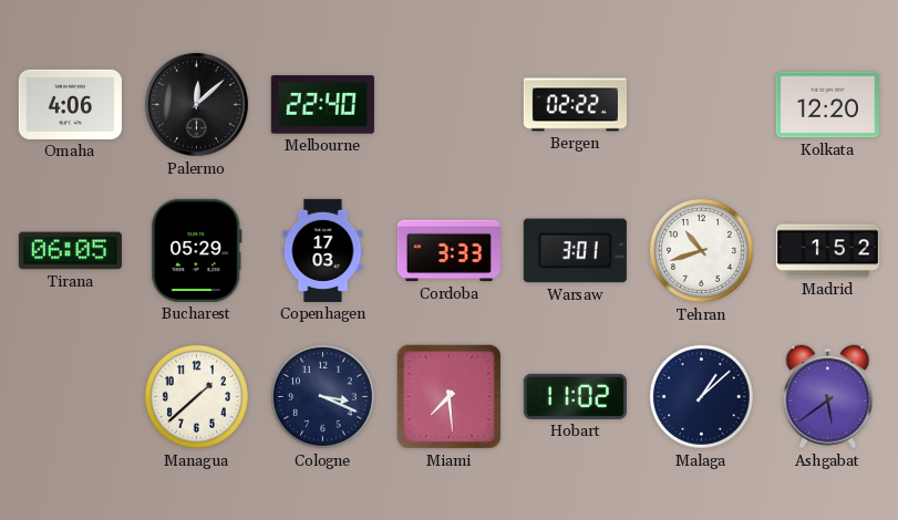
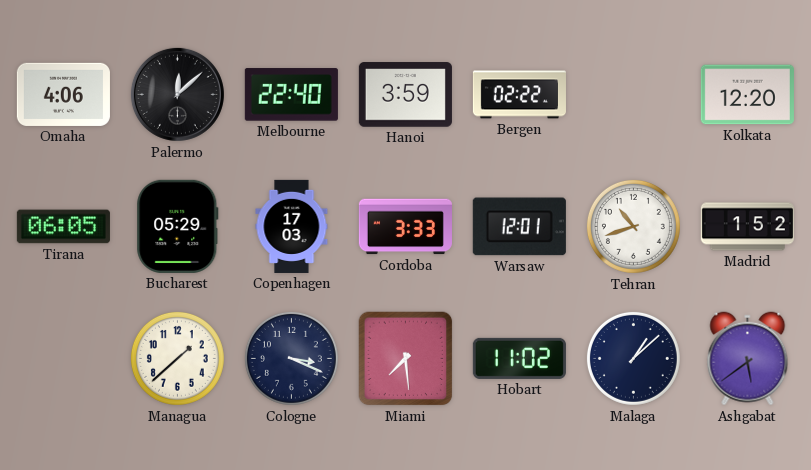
Hanoi: none -> 3:59 (405, 95)
Warsaw: 3:01 -> 12:01 (519, 227)
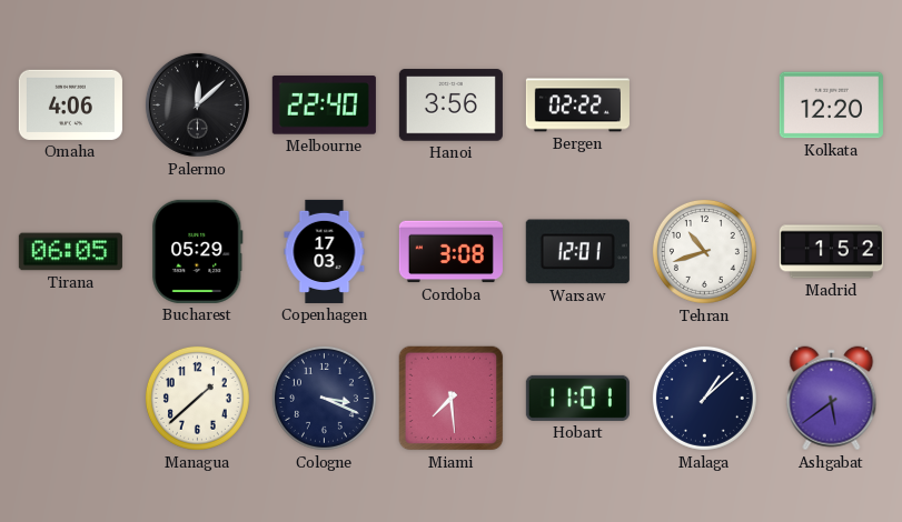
Hanoi: 3:59 -> 3:56 (450, 106)
Cordoba: 3:33 -> 3:08 (450, 252)
Hobart: 11:02 -> 11:01 (577, 398)
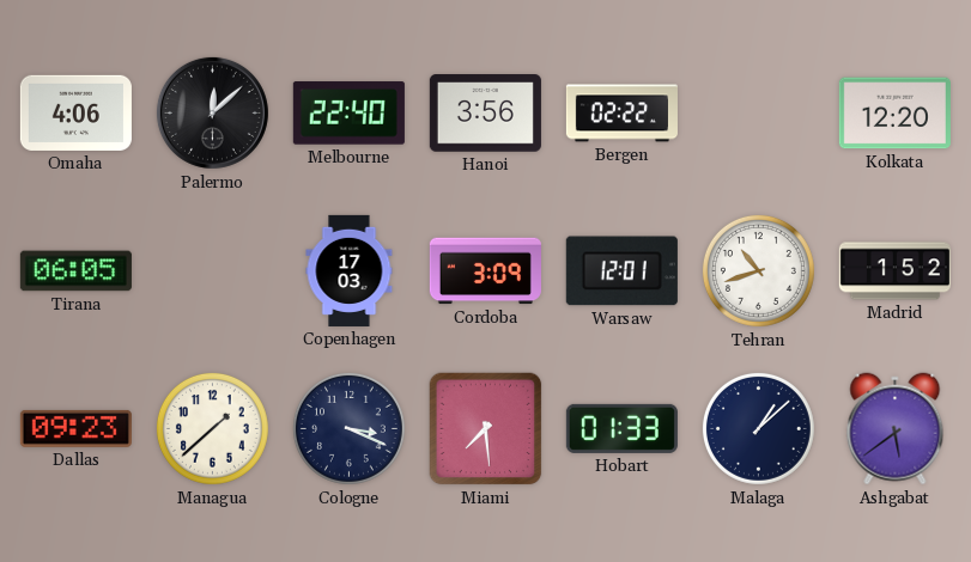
Bucharest: 05:29 -> none (198, 251)
Cordoba: 3:08 -> 3:09 (485, 271)
Dallas: none -> 09:23 (75, 428)
Hobart: 11:01 -> 01:33 (621, 428)
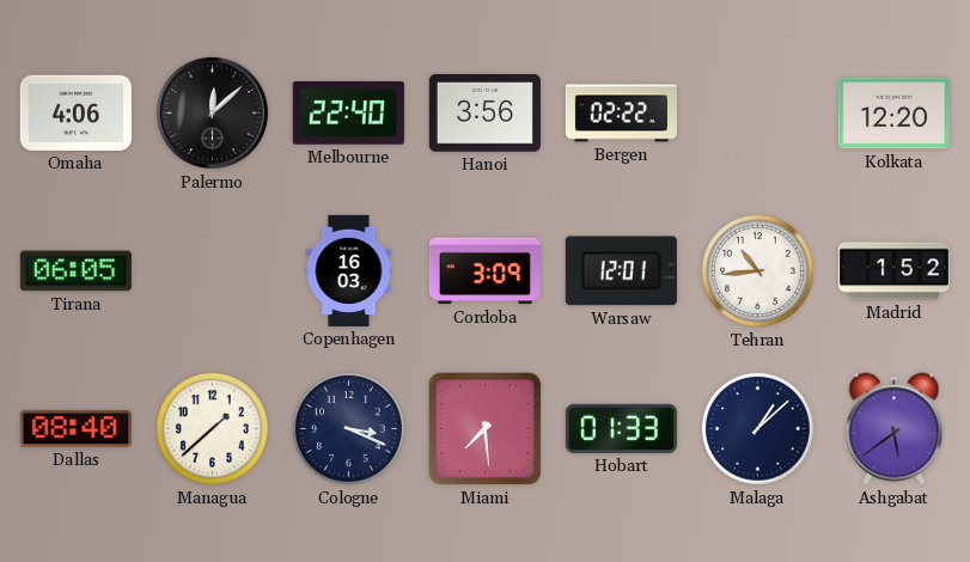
Copenhagen: 17:03 -> 16:03 (349, 270)
Tehran: 10:42 -> 10:44 (757, 270)
Dallas: 09:23 -> 08:40 (75, 428)
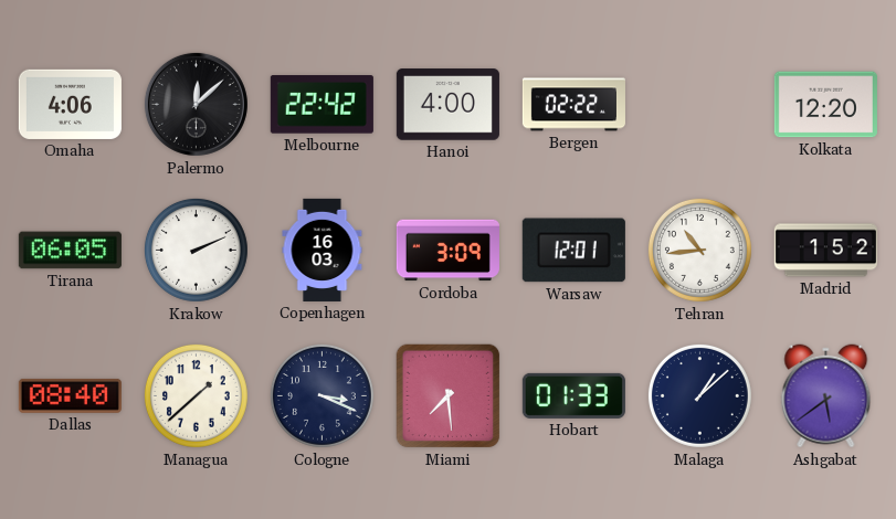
Melbourne: 22:40 -> 22:42 (321, 105)
Hanoi: 3:56 -> 4:00 (447, 105)
Krakow: none -> 2:11 (196, 250)
